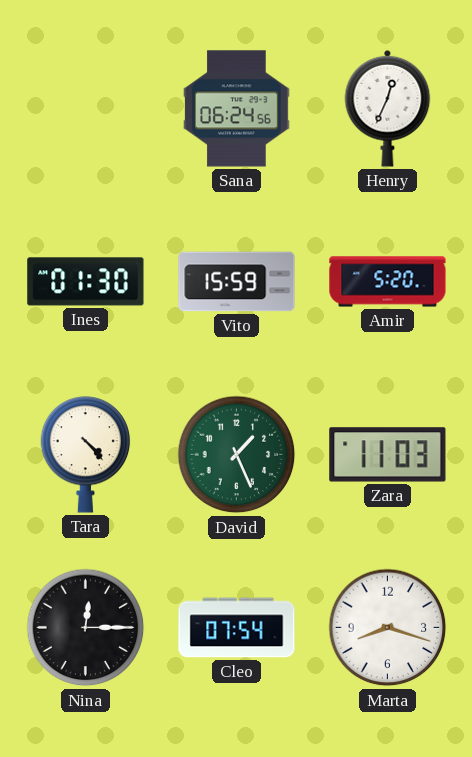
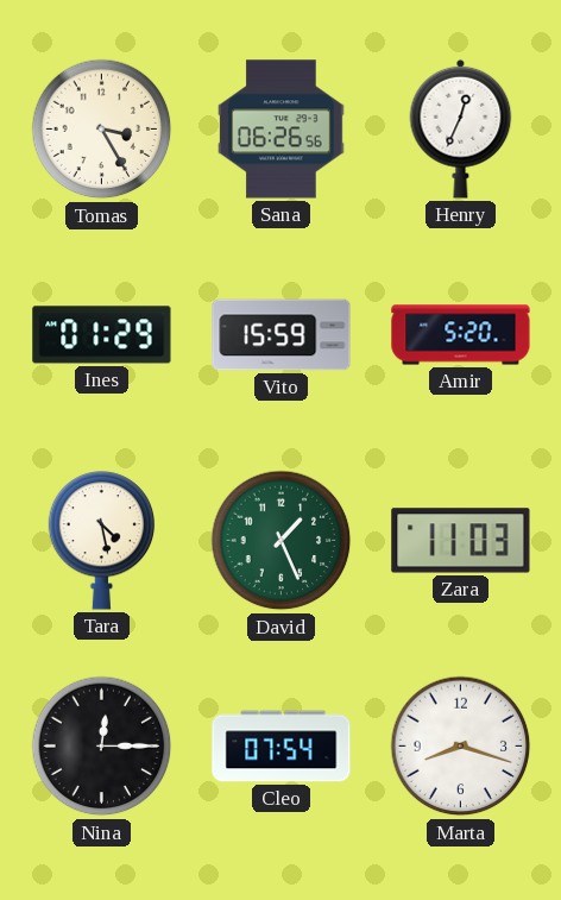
Tomas: none -> 3:25 (102, 130)
Sana: 06:24 -> 06:26 (282, 130)
Ines: 01:30 -> 01:29 (102, 335)
Tara: 4:23 -> 4:28 (102, 541)
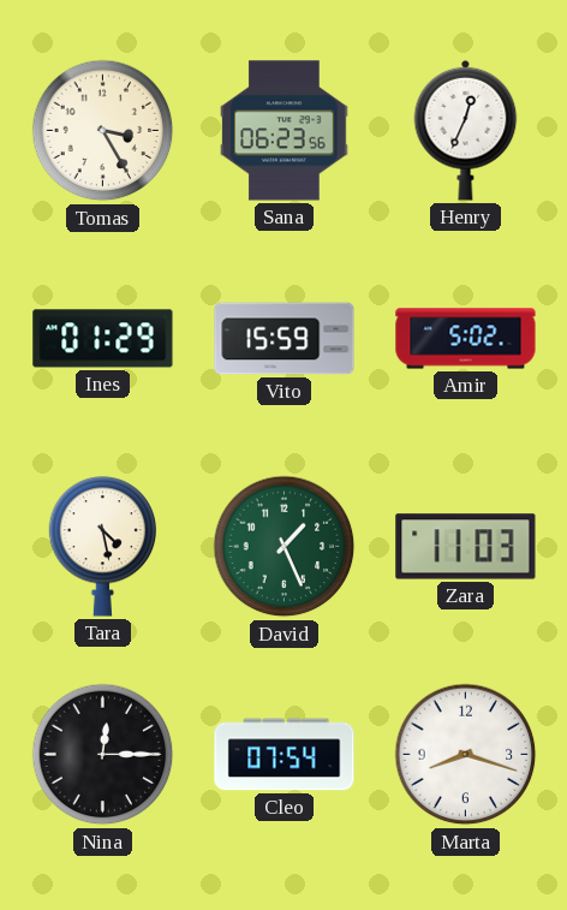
Sana: 06:26 -> 06:23 (285, 131)
Amir: 5:20 -> 5:02 (466, 339)
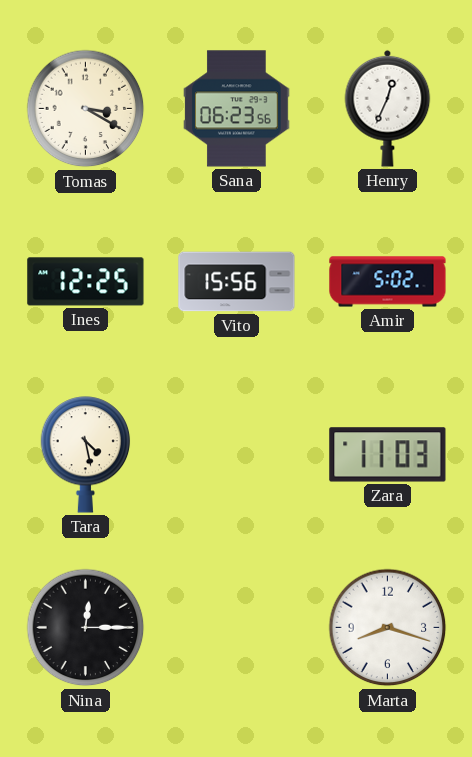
Tomas: 3:25 -> 3:20 (86, 109)
Ines: 01:29 -> 12:25 (86, 282)
Vito: 15:59 -> 15:56 (237, 282)
David: 1:26 -> none (285, 547)
Cleo: 07:54 -> none (285, 755)
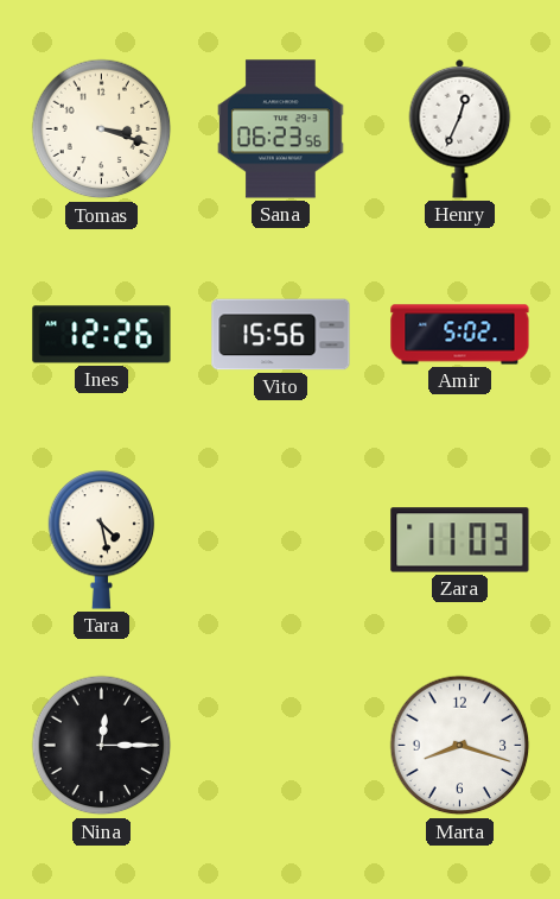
Tomas: 3:20 -> 3:18 (102, 129)
Ines: 12:25 -> 12:26 (102, 335)
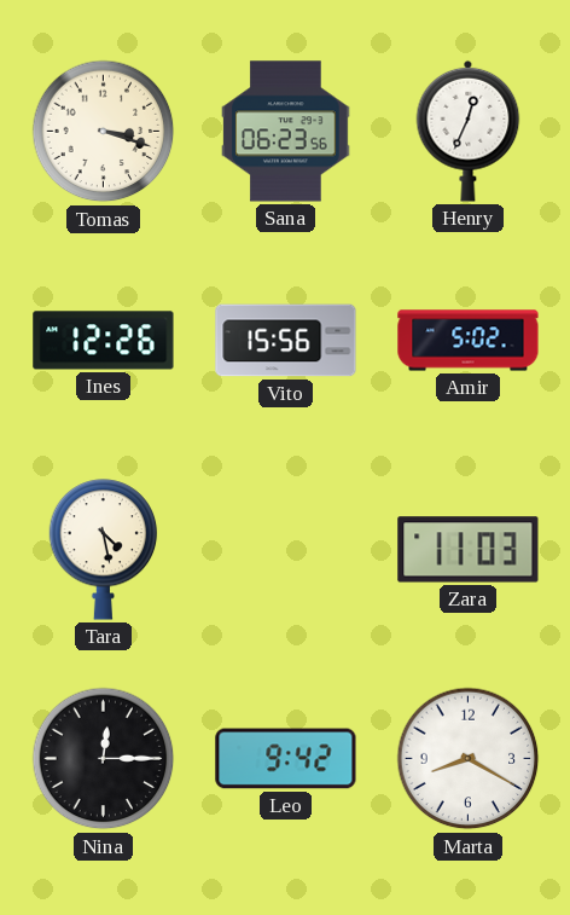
Leo: none -> 9:42 (286, 759)
Marta: 8:18 -> 8:20 (469, 759)
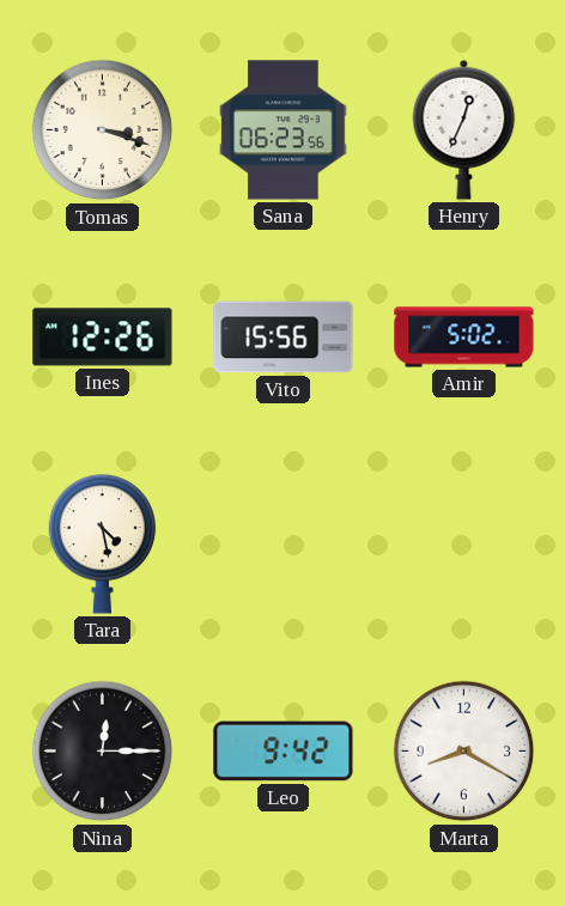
Zara: 11:03 -> none (469, 550)
